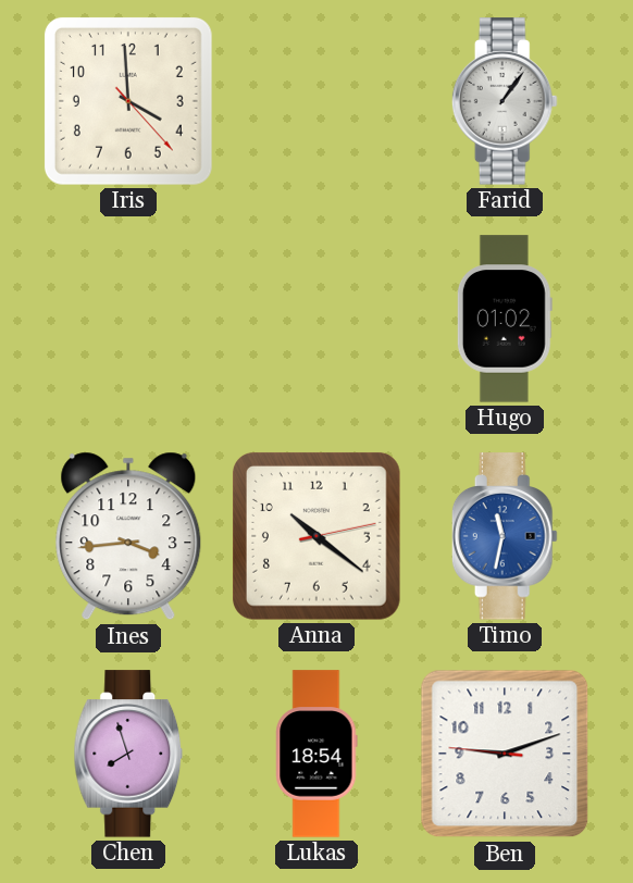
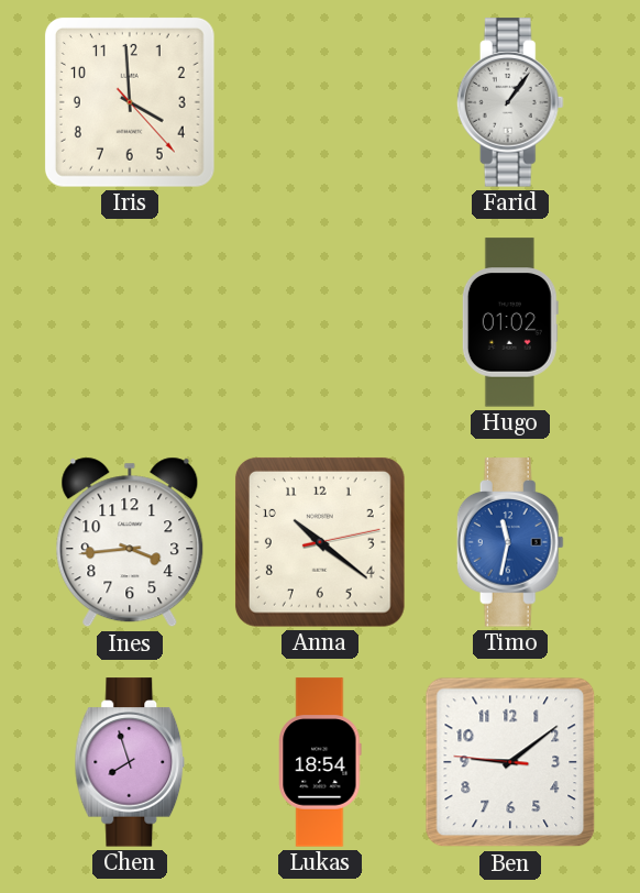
Ben: 9:11 -> 9:08 (510, 762)
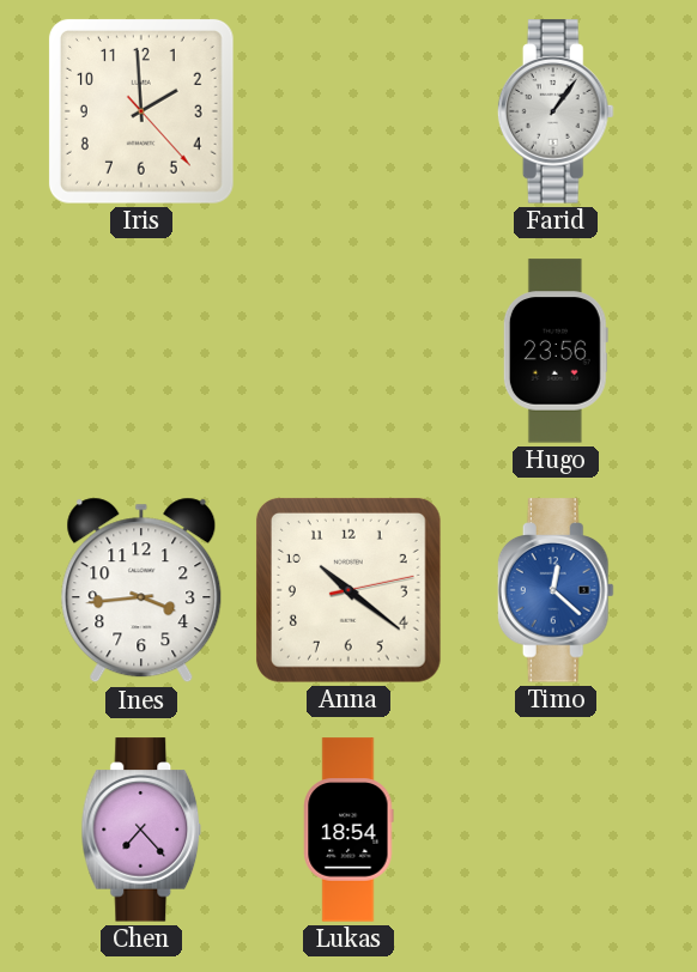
Iris: 3:59 -> 1:59 (141, 111)
Hugo: 01:02 -> 23:56 (556, 351)
Timo: 11:32 -> 12:22 (556, 590)
Chen: 7:57 -> 7:23 (141, 830)
Ben: 9:08 -> none (510, 762)
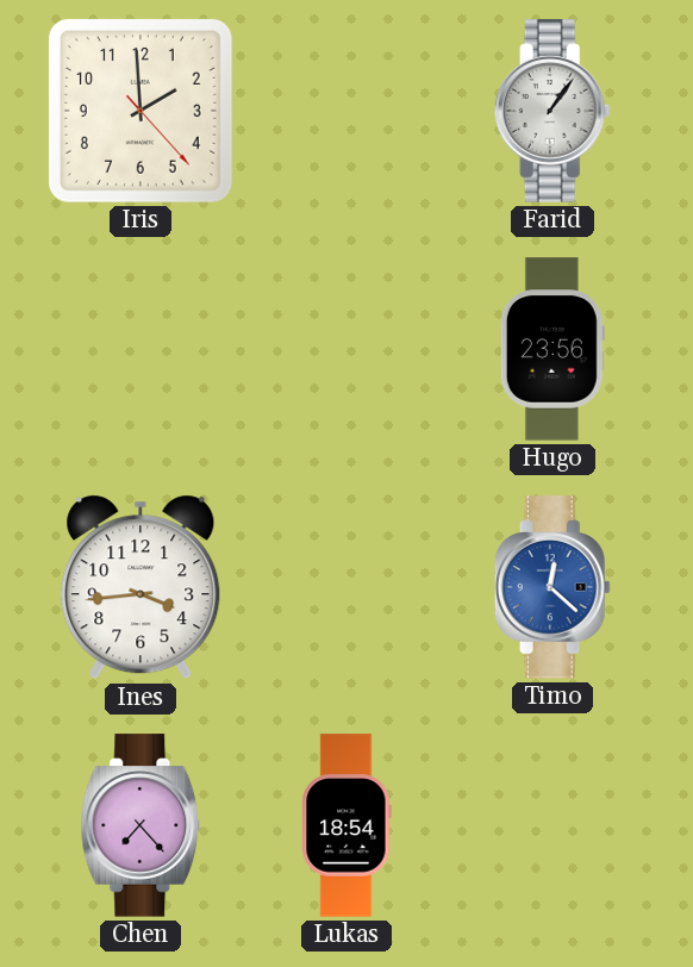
Anna: 10:21 -> none (348, 590)
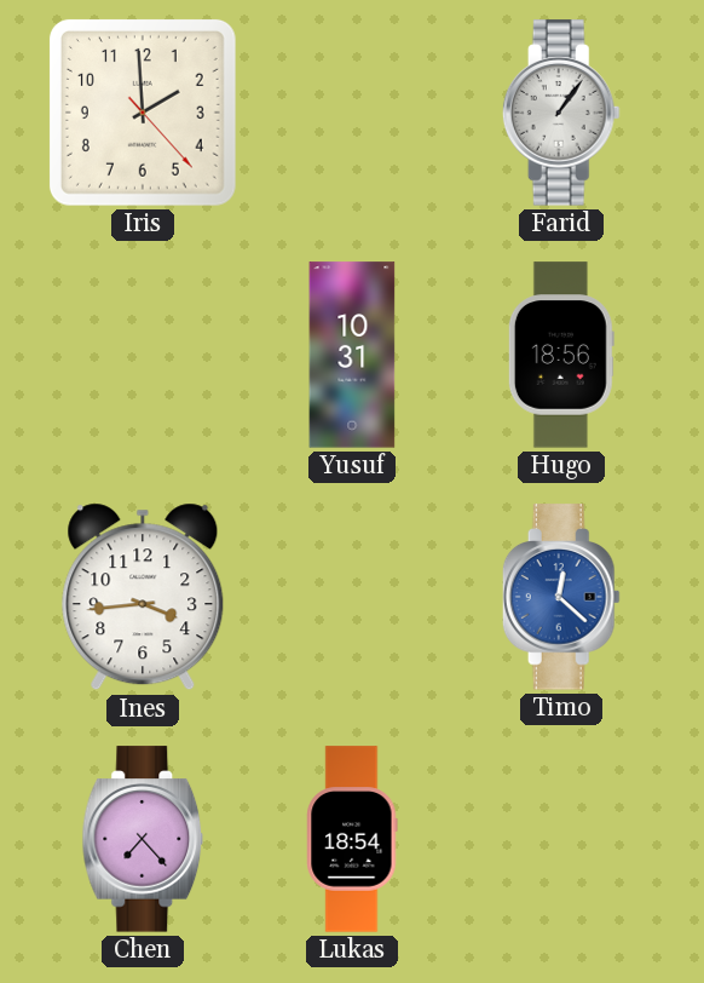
Yusuf: none -> 10:31 (352, 355)
Hugo: 23:56 -> 18:56 (561, 355)
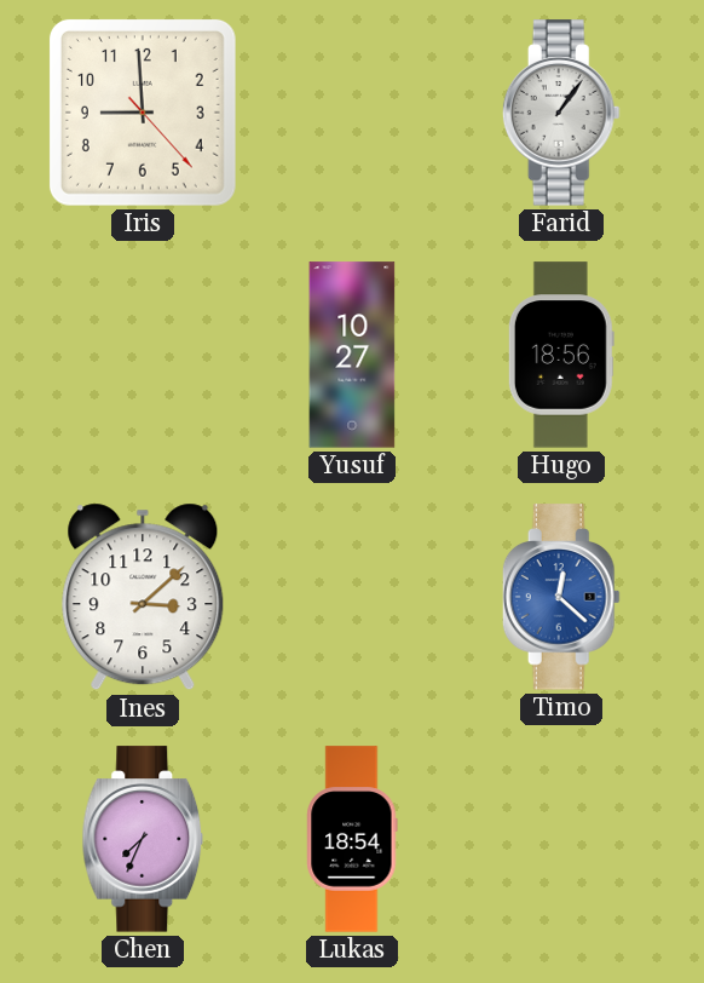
Iris: 1:59 -> 8:59 (143, 113)
Yusuf: 10:31 -> 10:27 (352, 355)
Ines: 3:44 -> 3:08 (143, 597)
Chen: 7:23 -> 7:34 (143, 839)
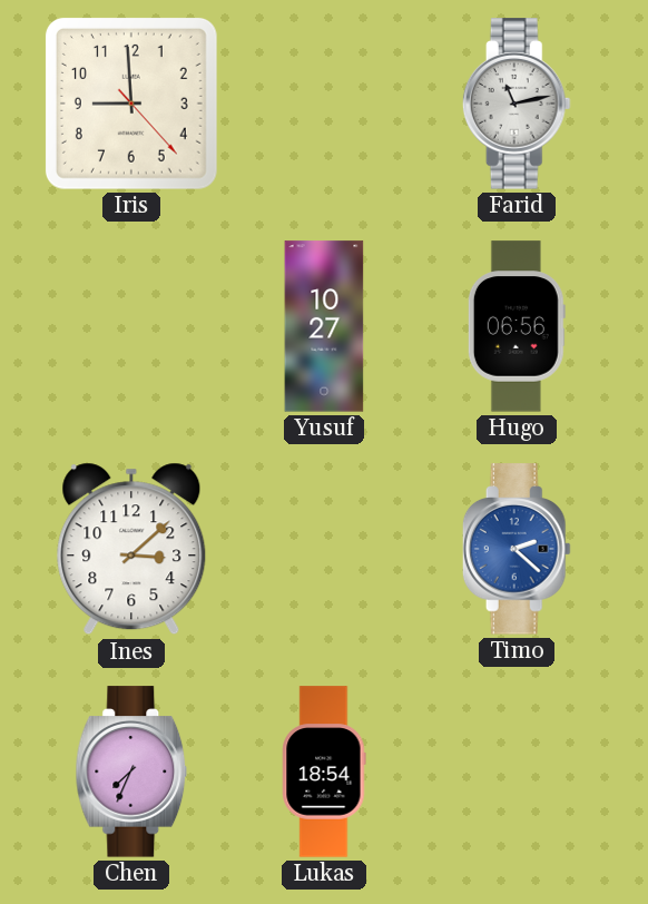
Farid: 1:06 -> 11:13 (517, 104)
Hugo: 18:56 -> 06:56 (517, 326)
Timo: 12:22 -> 2:22 (517, 549)
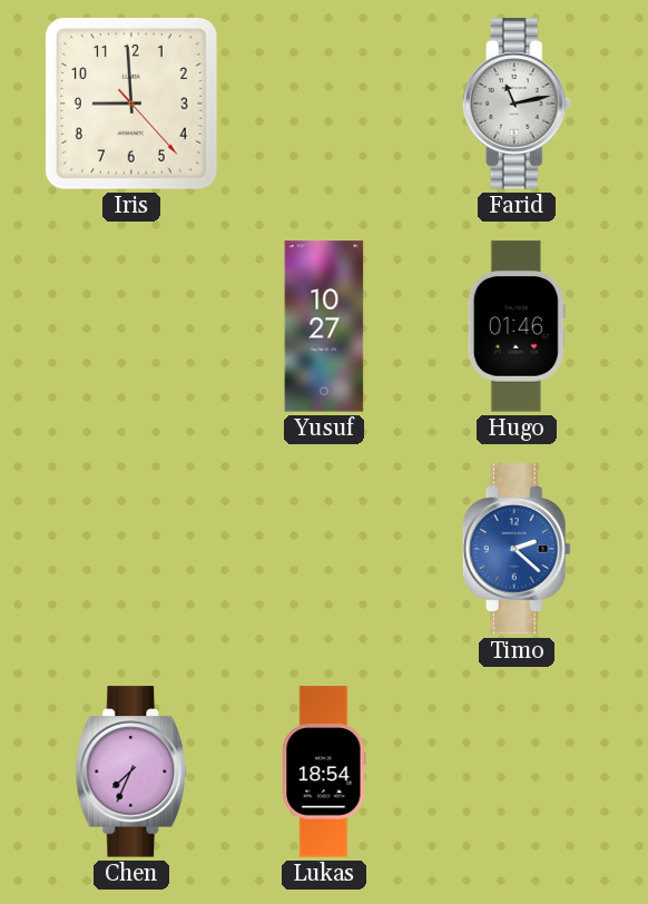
Hugo: 06:56 -> 01:46 (517, 326)
Ines: 3:08 -> none (131, 549)
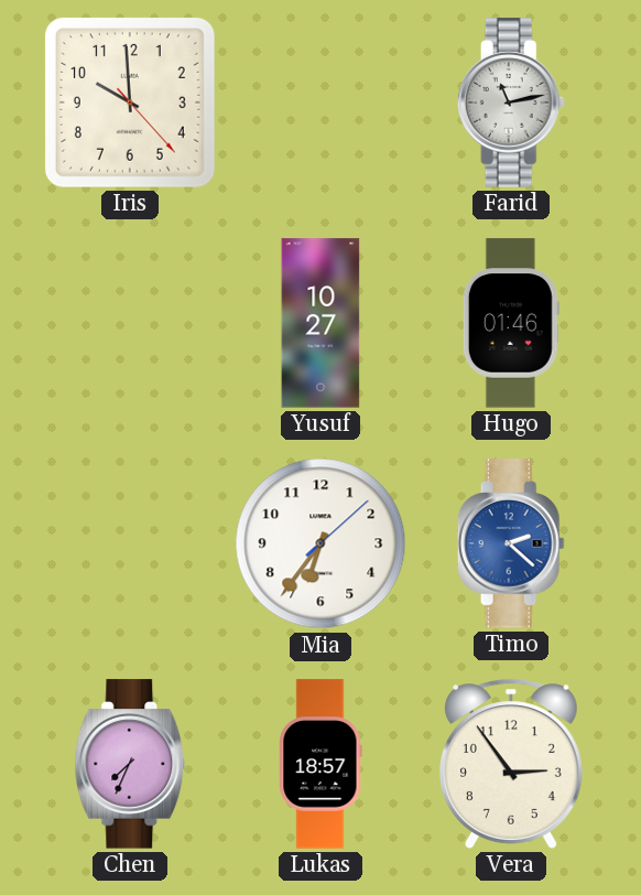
Iris: 8:59 -> 9:59 (130, 103)
Mia: none -> 6:36 (320, 543)
Lukas: 18:54 -> 18:57 (320, 764)
Vera: none -> 2:54 (511, 764)
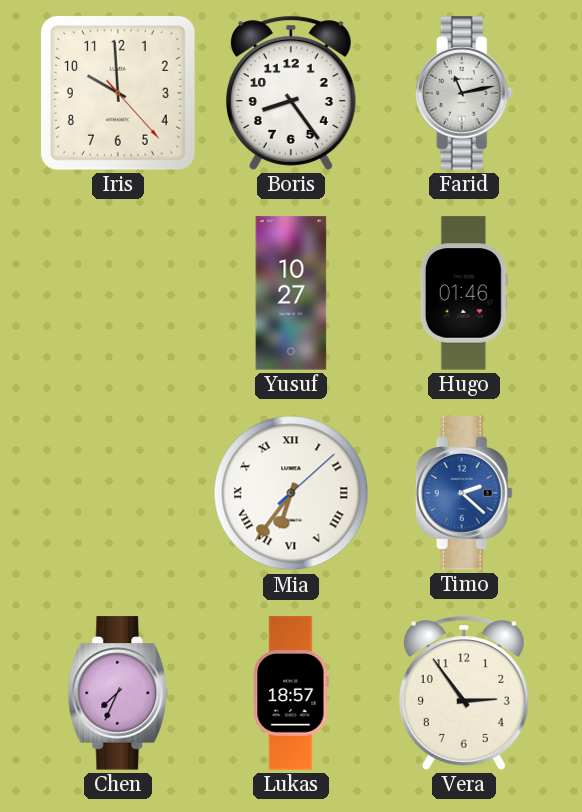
Boris: none -> 8:24 (291, 93)
Mia numerals: Arabic -> Roman (291, 493)
